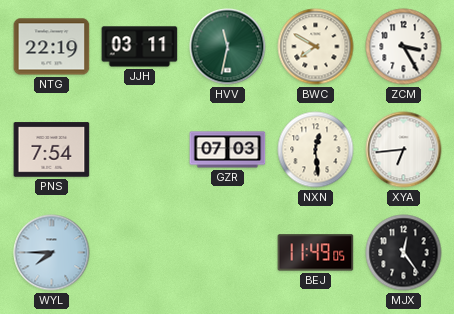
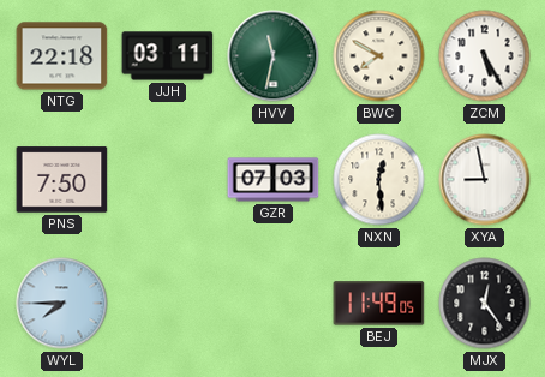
NTG: 22:19 -> 22:18 (62, 56)
ZCM: 3:25 -> 5:25 (485, 56)
PNS: 7:54 -> 7:50 (62, 180)
XYA: 6:44 -> 8:58 (485, 180)
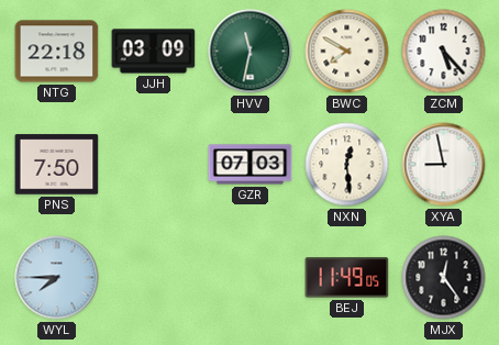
JJH: 03:11 -> 03:09 (154, 52)
ZCM: 5:25 -> 5:23 (444, 52)
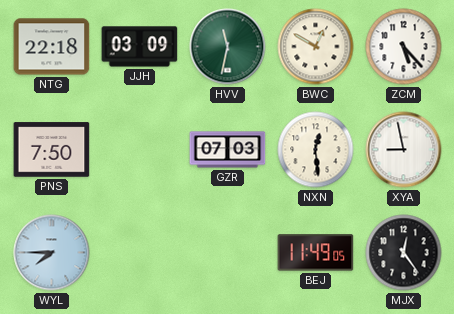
BWC: 7:50 -> 12:50 (316, 47)
